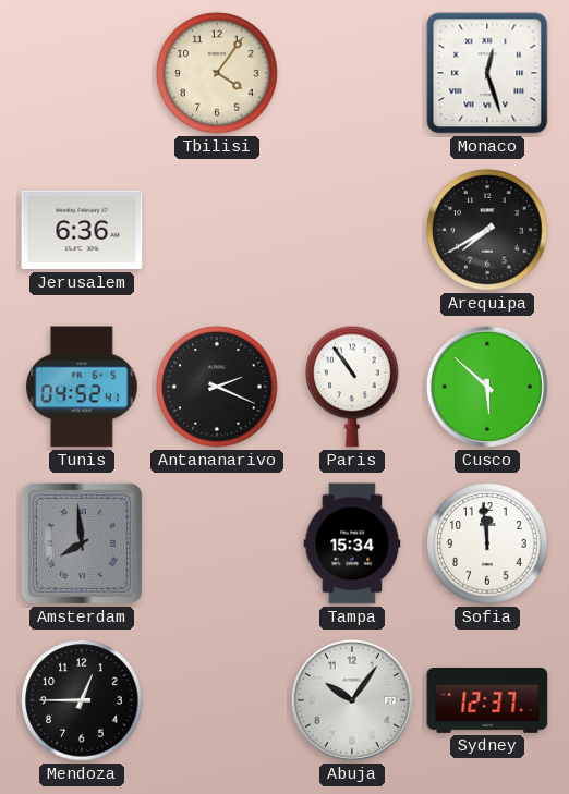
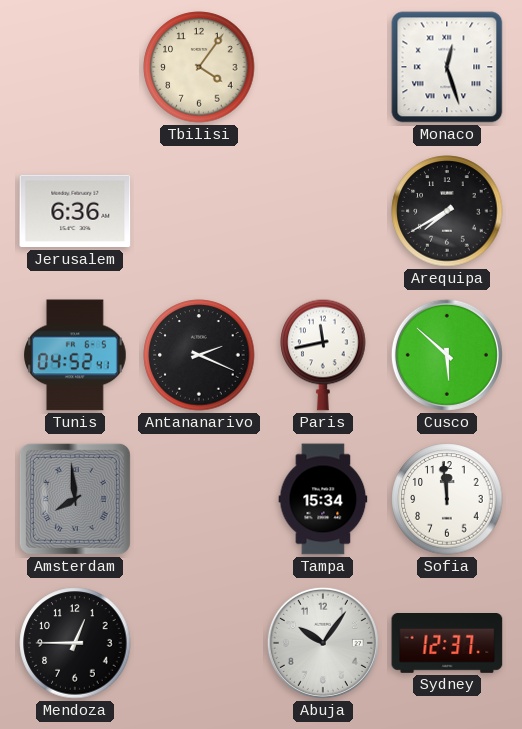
Paris: 10:54 -> 11:43 (323, 355)
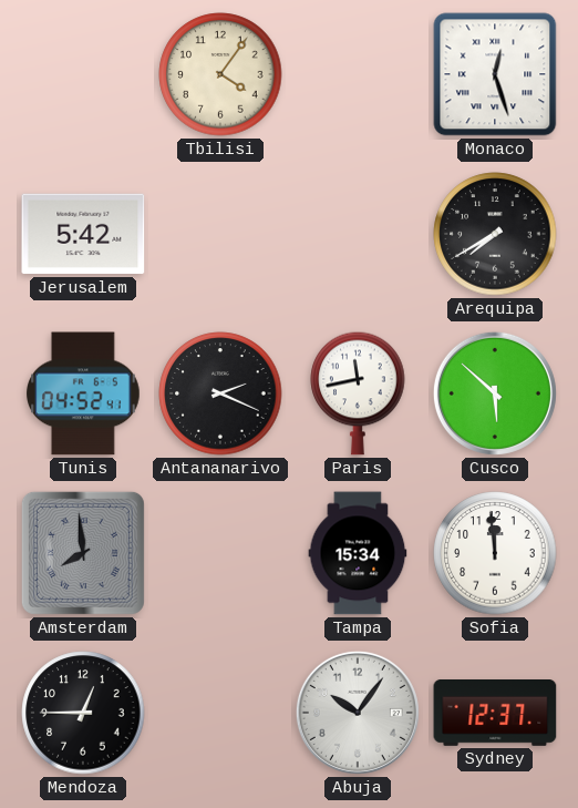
Jerusalem: 6:36 -> 5:42 (83, 234)
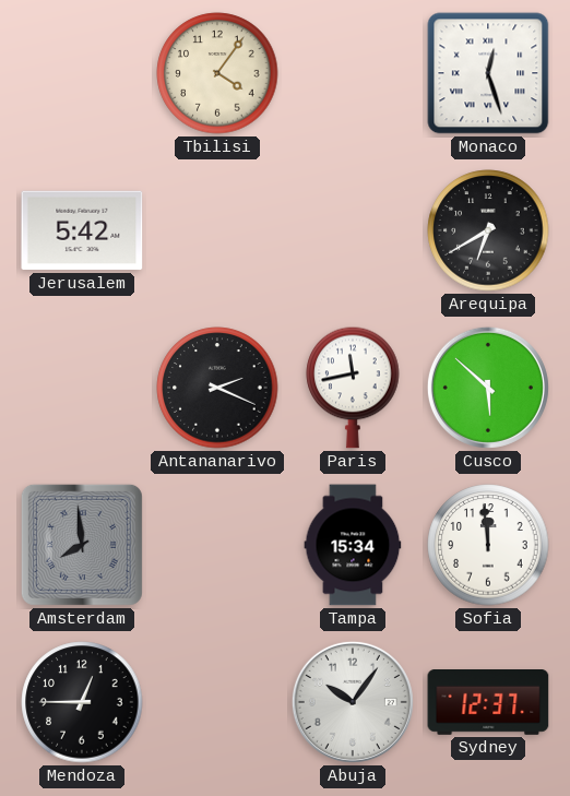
Arequipa: 7:40 -> 6:40 (488, 230)
Tunis: 04:52 -> none (84, 393)
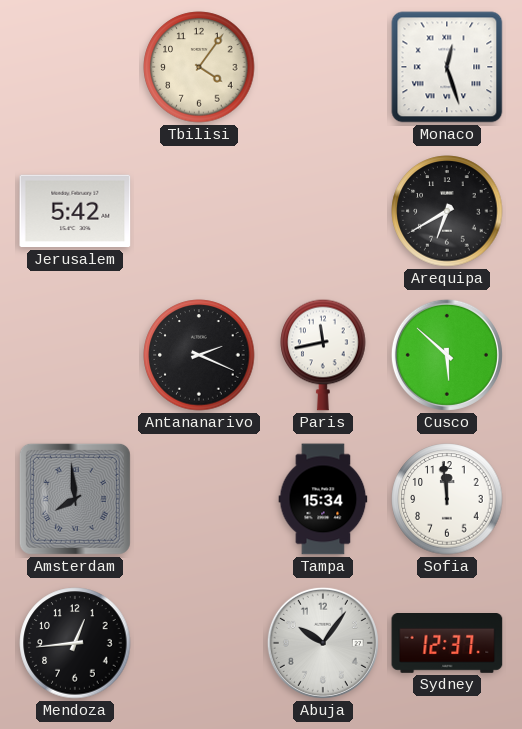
Mendoza: 12:45 -> 12:44 (75, 643)
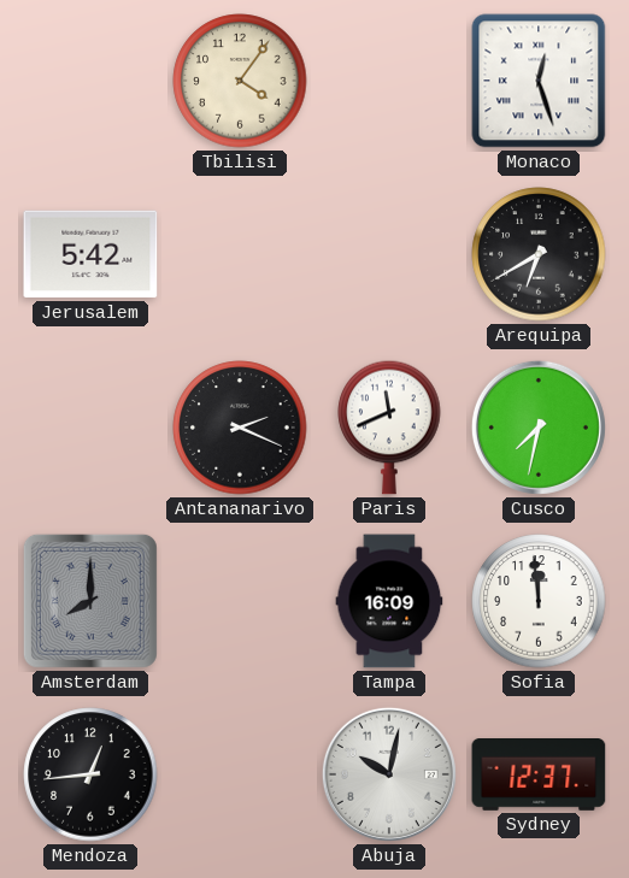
Paris: 11:43 -> 11:41 (389, 428)
Cusco: 5:52 -> 7:32 (539, 428)
Amsterdam: 7:59 -> 8:00 (90, 601)
Tampa: 15:34 -> 16:09 (389, 601)
Abuja: 10:06 -> 10:02 (389, 774)
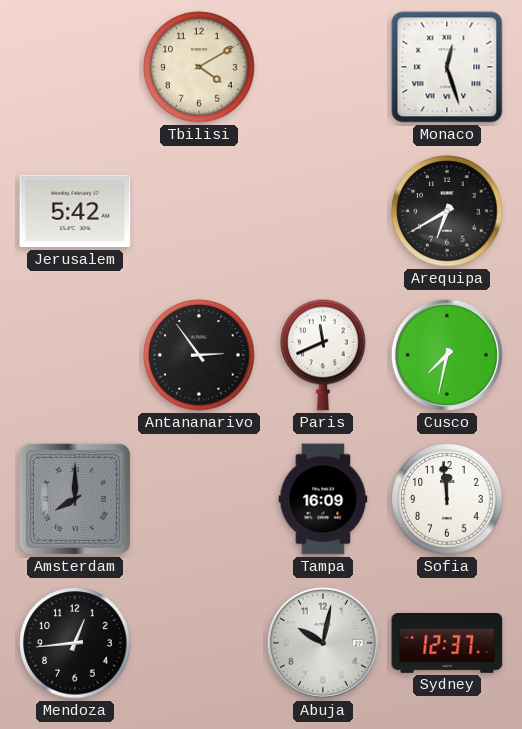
Tbilisi: 4:06 -> 4:10 (199, 67)
Antananarivo: 2:19 -> 2:54 (199, 355)
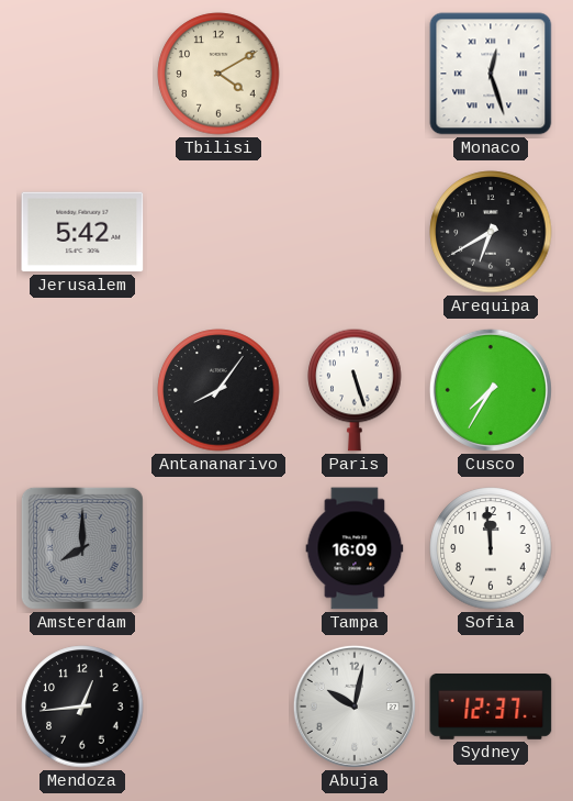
Antananarivo: 2:54 -> 8:06 (218, 390)
Paris: 11:41 -> 5:27 (355, 390)
Cusco: 7:32 -> 7:35 (491, 390)
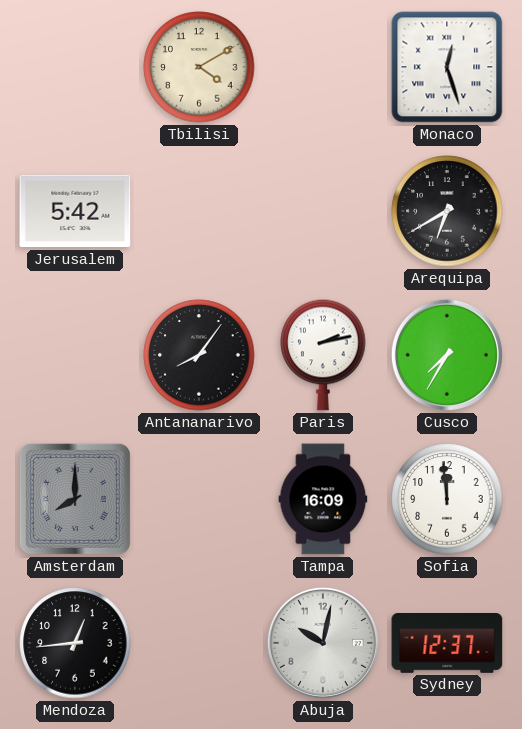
Paris: 5:27 -> 2:13 (323, 355)
